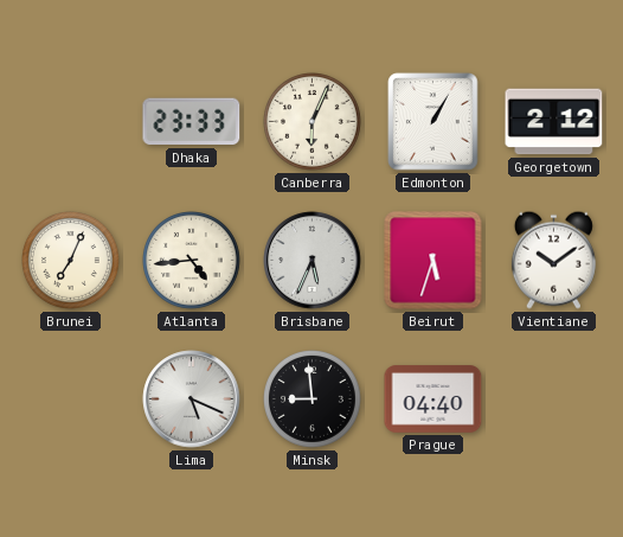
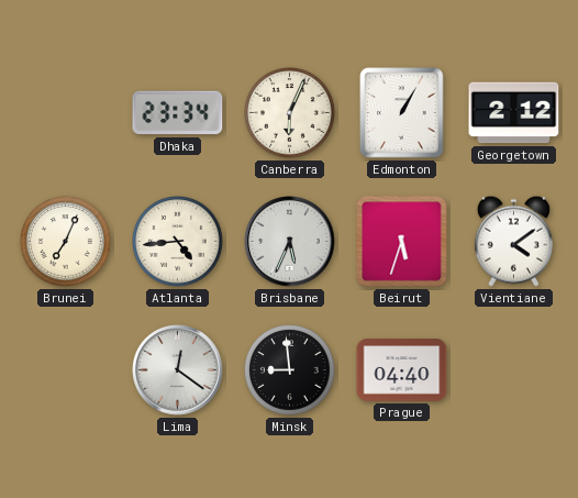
Dhaka: 23:33 -> 23:34 (178, 113)
Vientiane: 10:09 -> 4:09 (513, 241)
Lima: 5:19 -> 12:21 (178, 370)
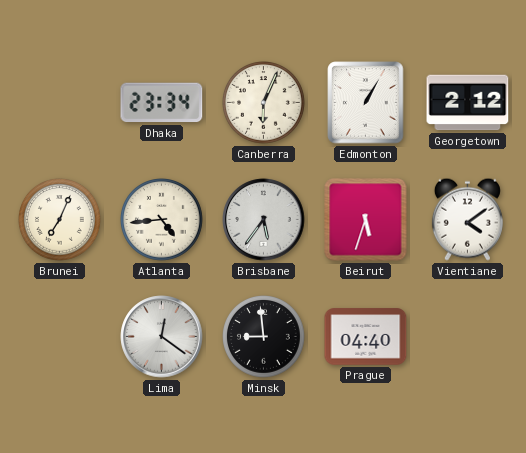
Brisbane: 5:34 -> 5:36 (264, 220)
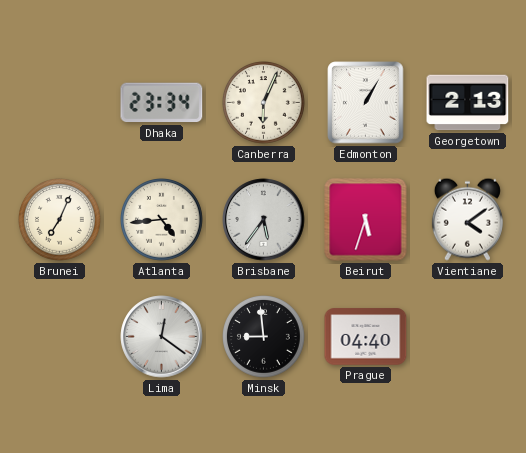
Georgetown: 2:12 -> 2:13 (468, 103)
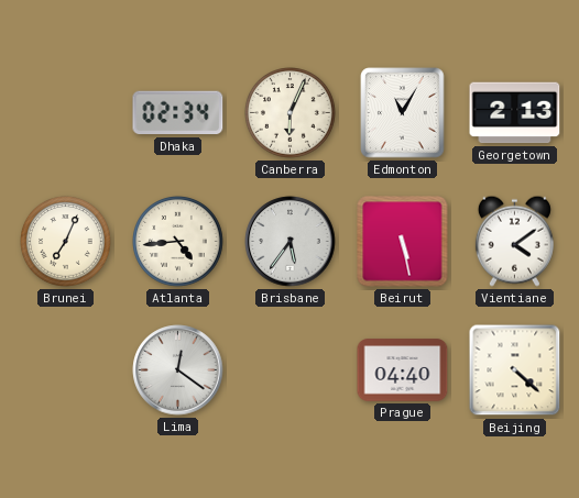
Dhaka: 23:34 -> 02:34 (178, 113)
Edmonton: 1:05 -> 11:05 (403, 113)
Beirut: 5:33 -> 5:28 (403, 242)
Minsk: 8:59 -> none (264, 337)
Beijing: none -> 4:22 (515, 370)
